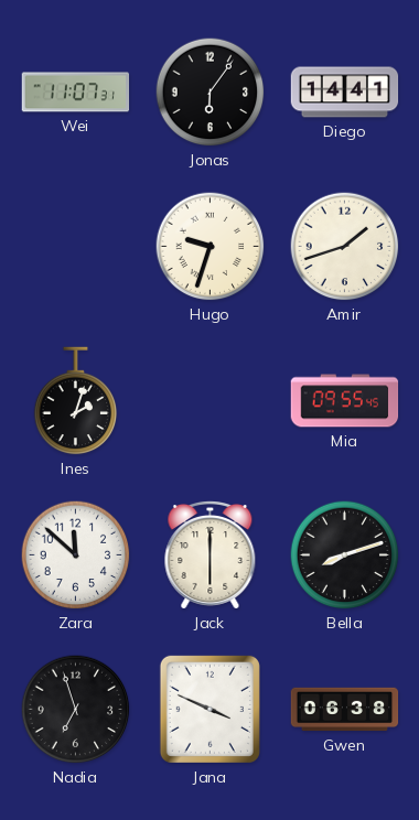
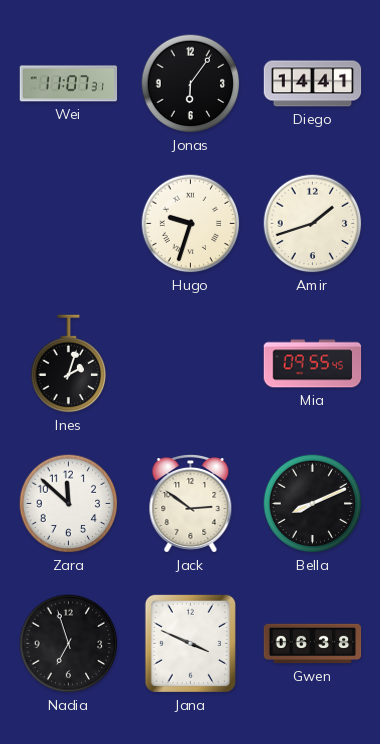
Jack: 6:00 -> 2:51 (191, 504)
Bella: 8:12 -> 8:11 (313, 504)
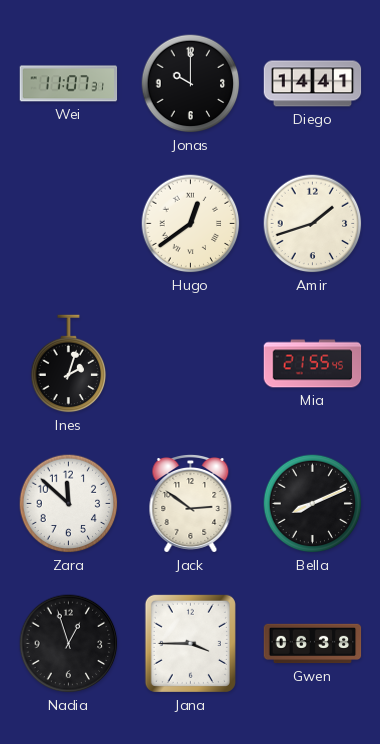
Jonas: 6:06 -> 10:00 (191, 84)
Hugo: 9:33 -> 12:39 (191, 224)
Mia: 09:55 -> 21:55 (313, 364)
Nadia: 6:57 -> 12:57 (69, 644)
Jana: 3:49 -> 3:45 (190, 643)
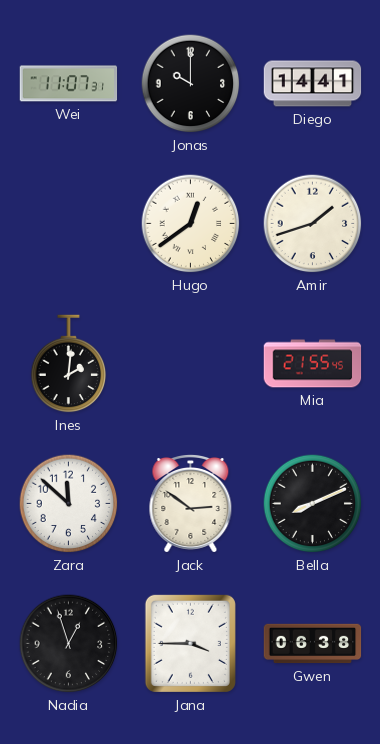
Ines: 2:03 -> 2:01 (69, 364)
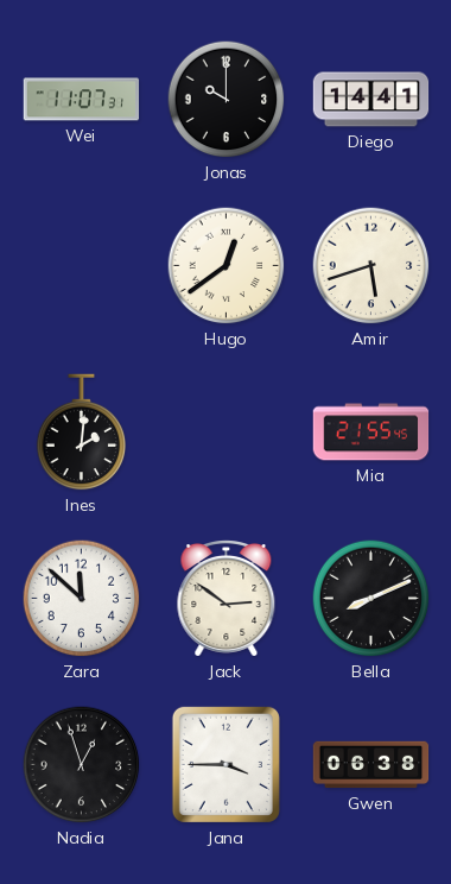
Amir: 1:42 -> 5:42 (371, 266)
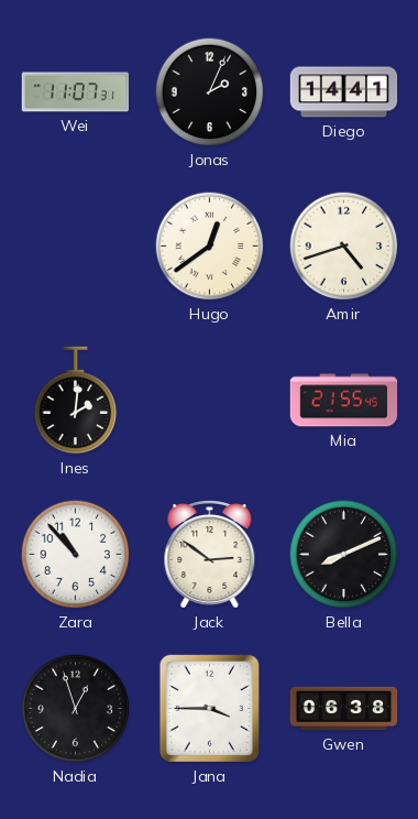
Jonas: 10:00 -> 2:04 (210, 92)
Amir: 5:42 -> 4:42 (344, 247)
Zara: 11:52 -> 10:53 (76, 555)
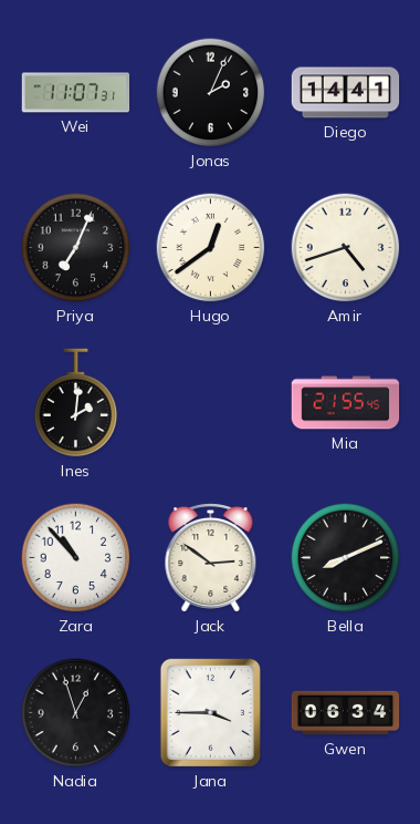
Priya: none -> 7:04 (76, 248)
Gwen: 06:38 -> 06:34 (346, 713)
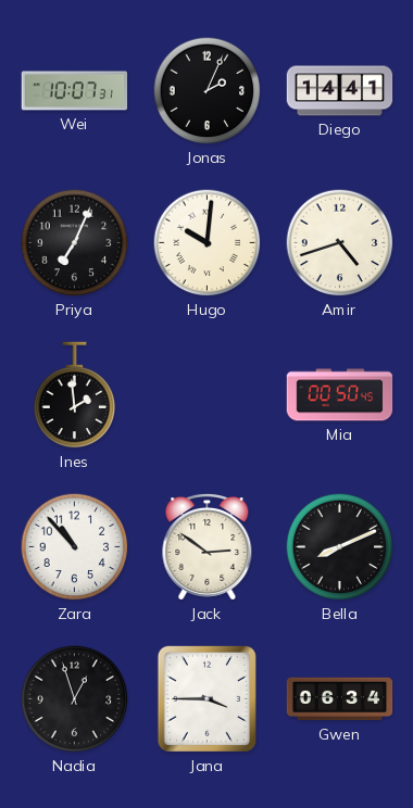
Wei: 11:07 -> 10:07 (75, 91)
Hugo: 12:39 -> 10:01 (208, 243)
Ines: 2:01 -> 1:59 (75, 395)
Mia: 21:55 -> 00:50 (340, 395)
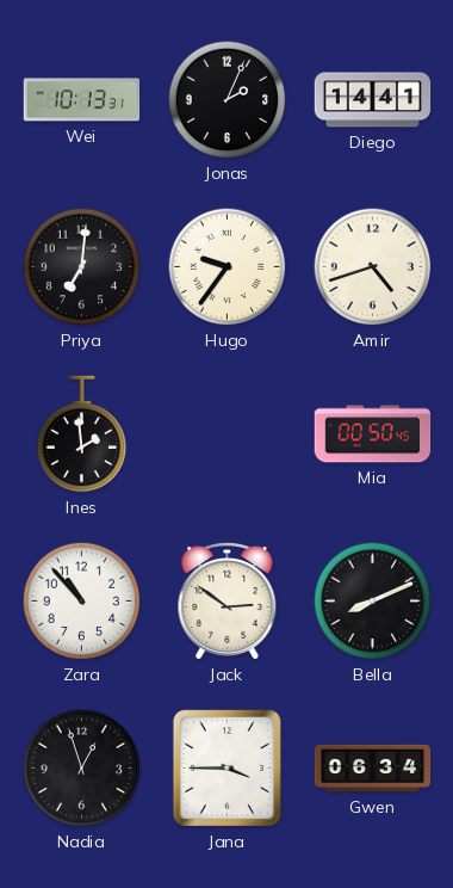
Wei: 10:07 -> 10:13 (82, 100)
Priya: 7:04 -> 7:01 (82, 267)
Hugo: 10:01 -> 9:36 (228, 267)
